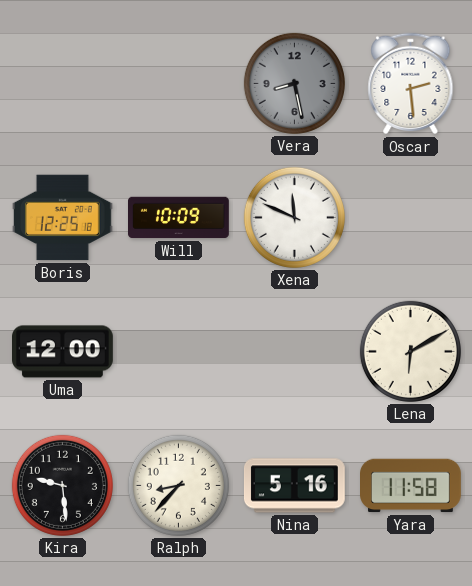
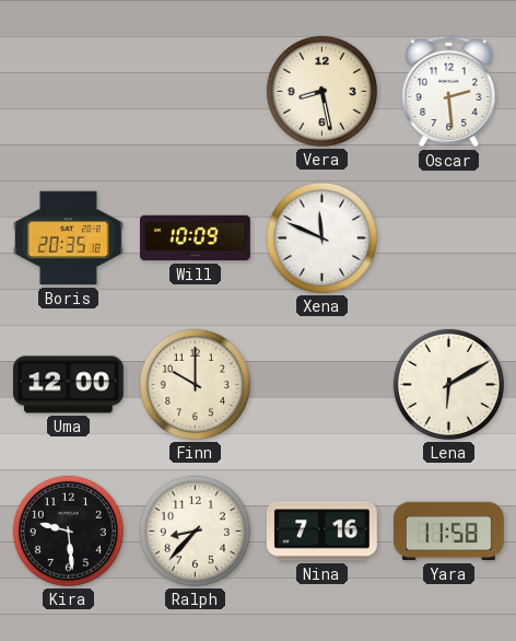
Vera dial: grey -> cream (321, 91)
Boris: 12:25 -> 20:35 (69, 238)
Finn: none -> 10:00 (195, 384)
Nina: 5:16 -> 7:16 (321, 532)
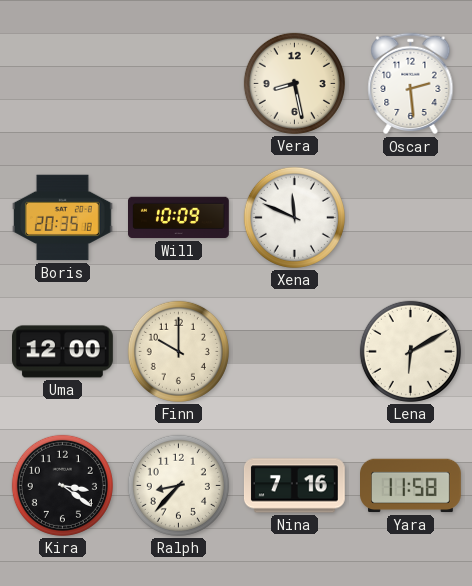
Kira: 9:29 -> 3:21 (62, 485)
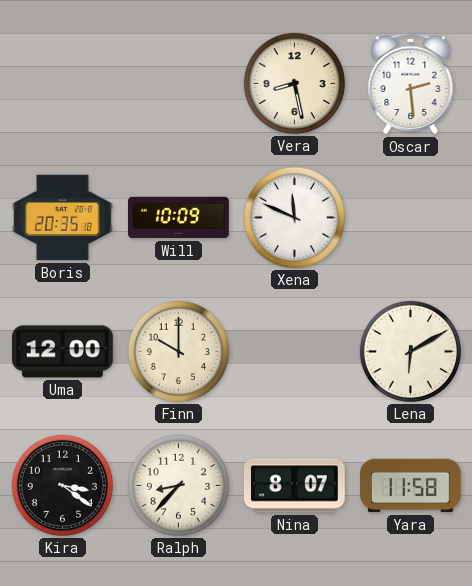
Nina: 7:16 -> 8:07 (294, 486)
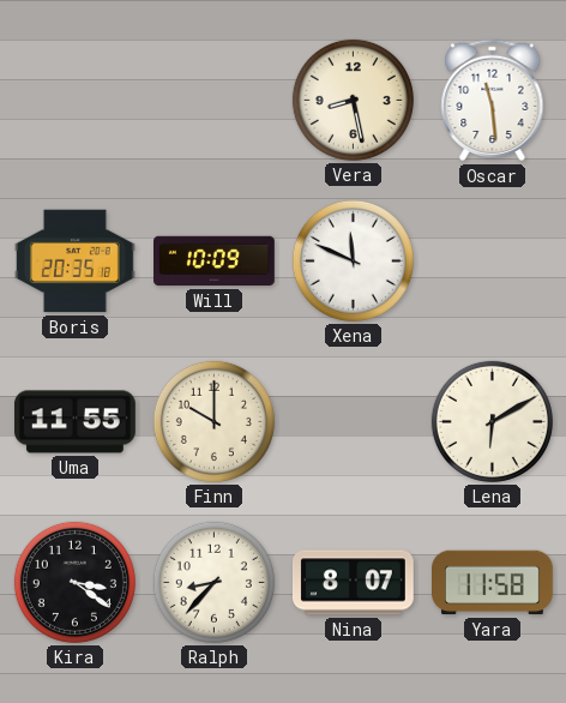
Oscar: 2:29 -> 11:29 (493, 101)
Uma: 12:00 -> 11:55 (76, 422)
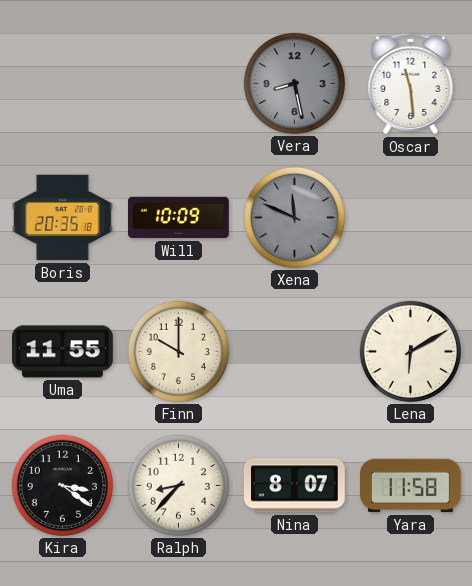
Vera dial: cream -> grey (294, 83)
Xena dial: white -> grey (294, 217)
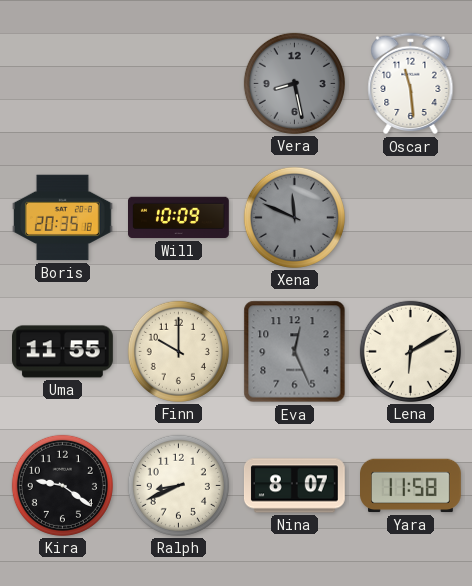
Eva: none -> 12:26 (295, 352)
Kira: 3:21 -> 9:21 (62, 485)
Ralph: 8:37 -> 8:41 (178, 485)
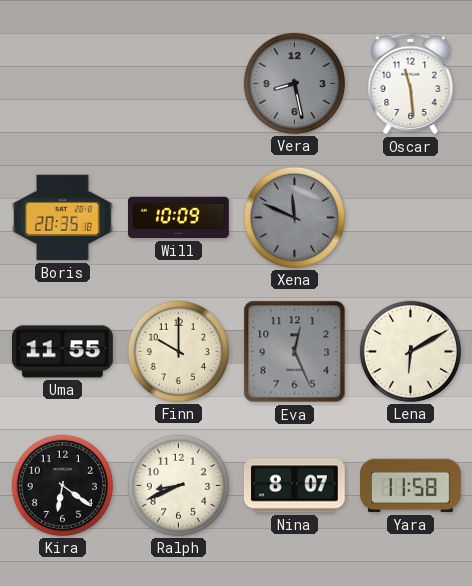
Kira: 9:21 -> 6:21 (62, 485)
